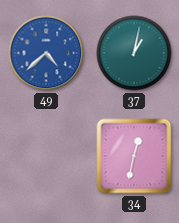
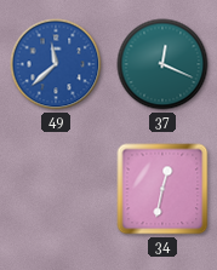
49: 4:38 -> 11:38 (56, 64)
37: 1:02 -> 12:19 (162, 64)
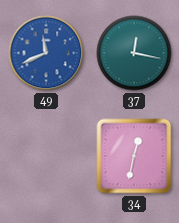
49: 11:38 -> 11:41 (46, 53)
37: 12:19 -> 12:17 (134, 53)
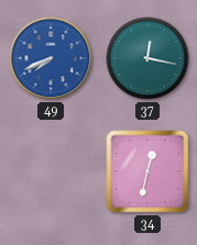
49: 11:41 -> 7:41 (51, 58)
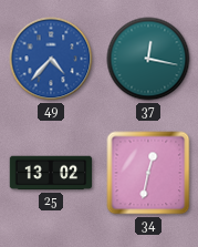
49: 7:41 -> 4:37 (51, 59)
25: none -> 13:02 (51, 173)
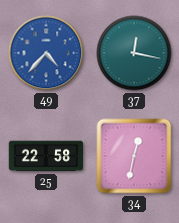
25: 13:02 -> 22:58 (46, 156)
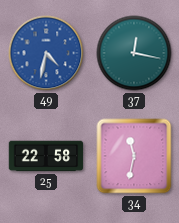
49: 4:37 -> 4:32 (46, 53)
34: 12:32 -> 11:32 (134, 156)
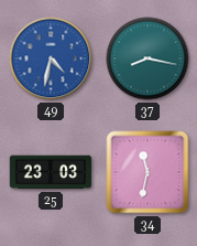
37: 12:17 -> 8:17 (147, 58)
25: 22:58 -> 23:03 (51, 172)
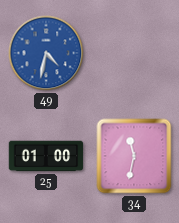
37: 8:17 -> none (147, 58)
25: 23:03 -> 01:00 (46, 156)
